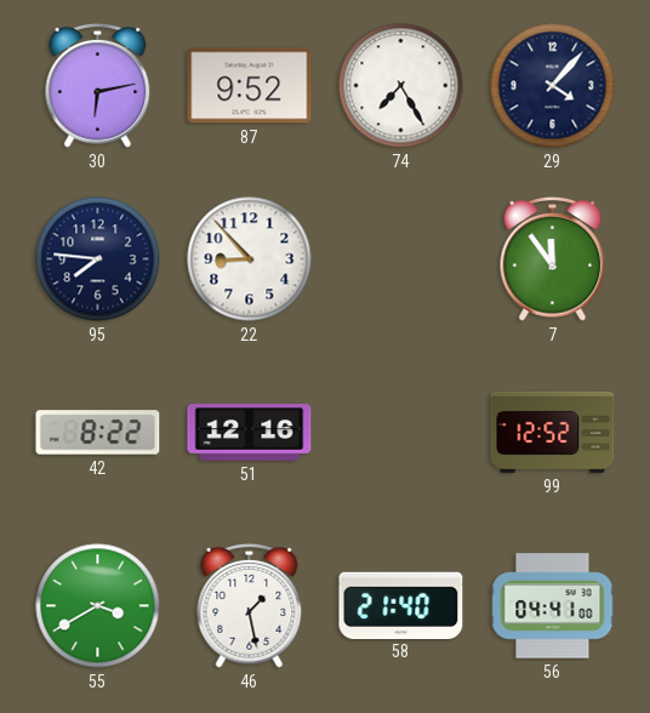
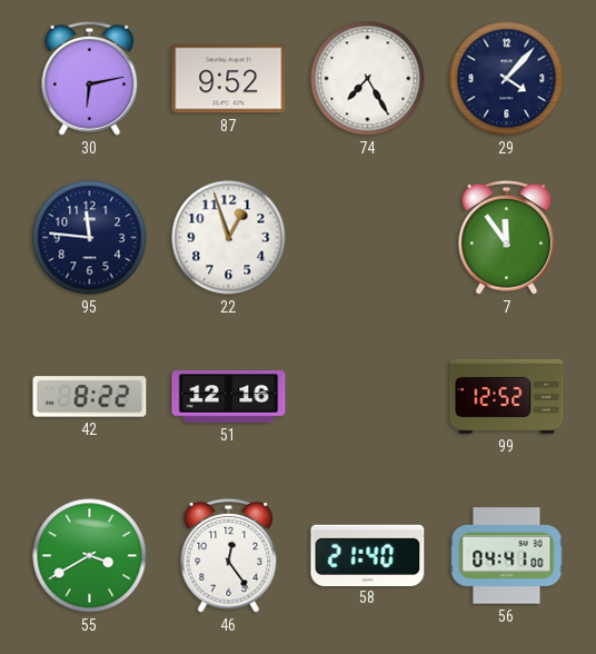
95: 7:46 -> 11:46 (90, 238)
22: 8:53 -> 12:57 (229, 238)
46: 1:28 -> 12:24 (229, 555)
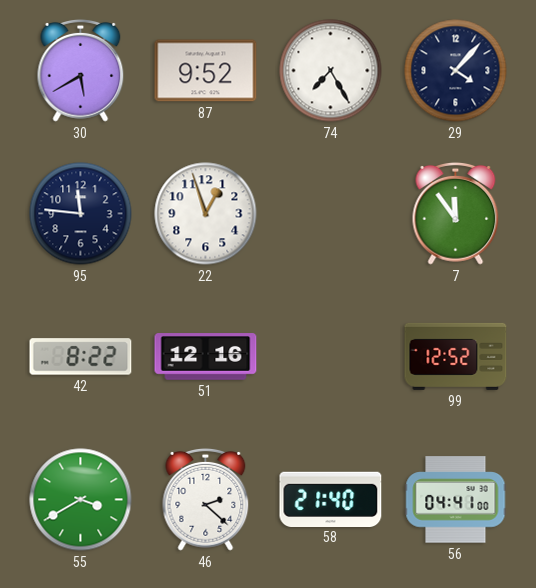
30: 6:13 -> 5:40 (81, 70)
46: 12:24 -> 2:22 (206, 499)
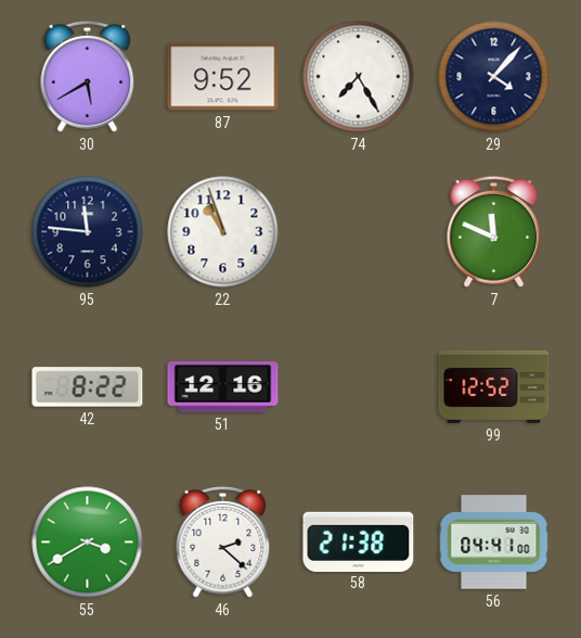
22: 12:57 -> 10:57 (223, 232)
7: 11:54 -> 11:49 (494, 231)
58: 21:40 -> 21:38 (359, 541)
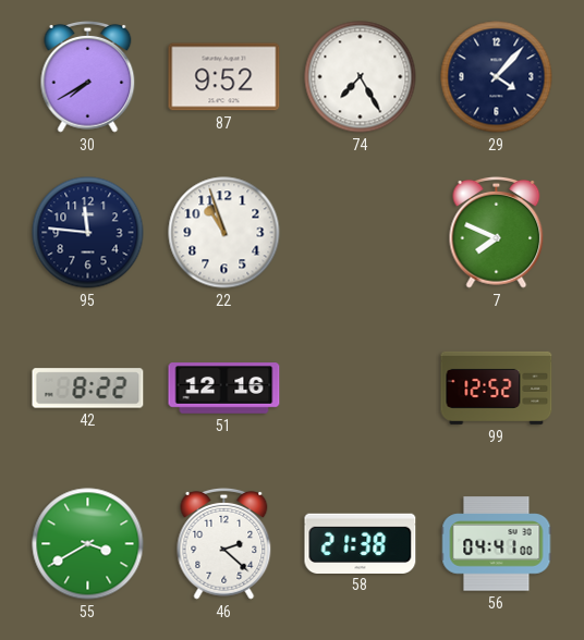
30: 5:40 -> 7:40 (88, 76)
7: 11:49 -> 7:49 (497, 232)
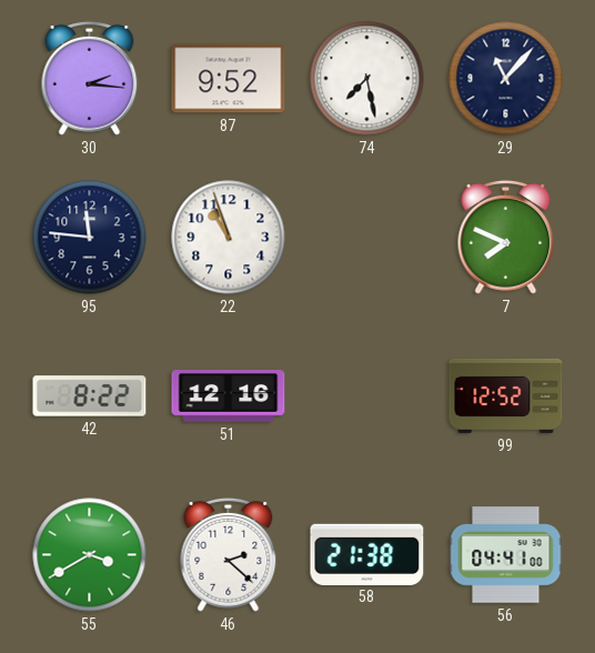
30: 7:40 -> 2:16 (90, 78)
74: 7:25 -> 7:28 (367, 79)
29: 4:07 -> 11:07 (506, 79)
